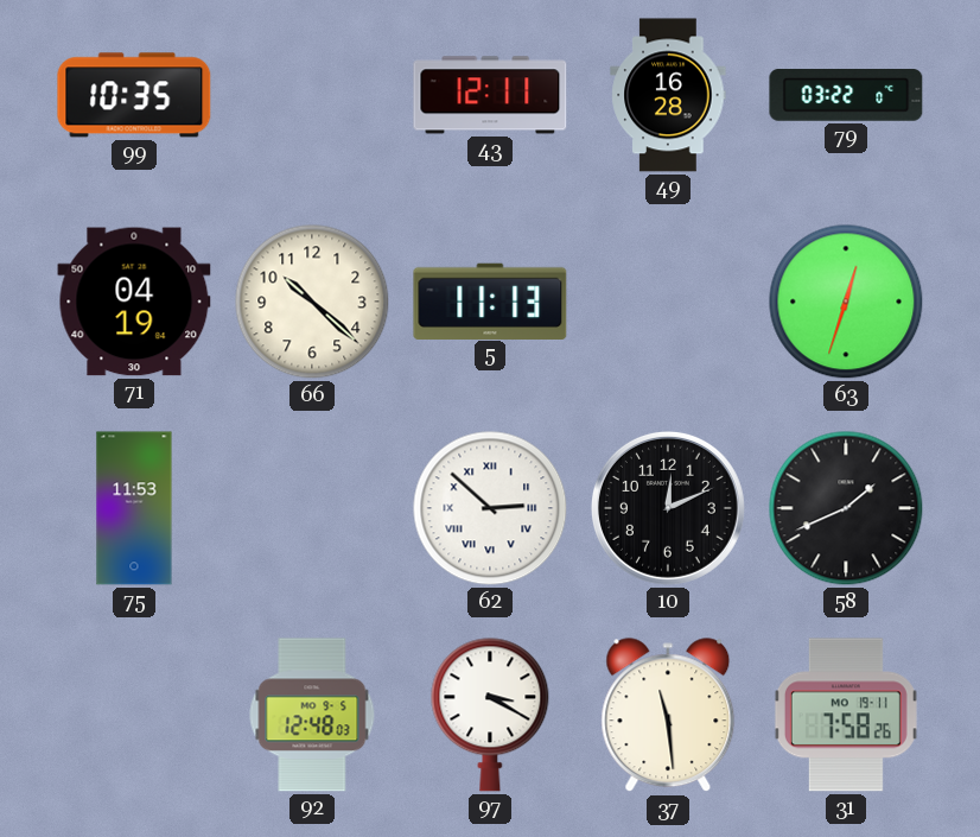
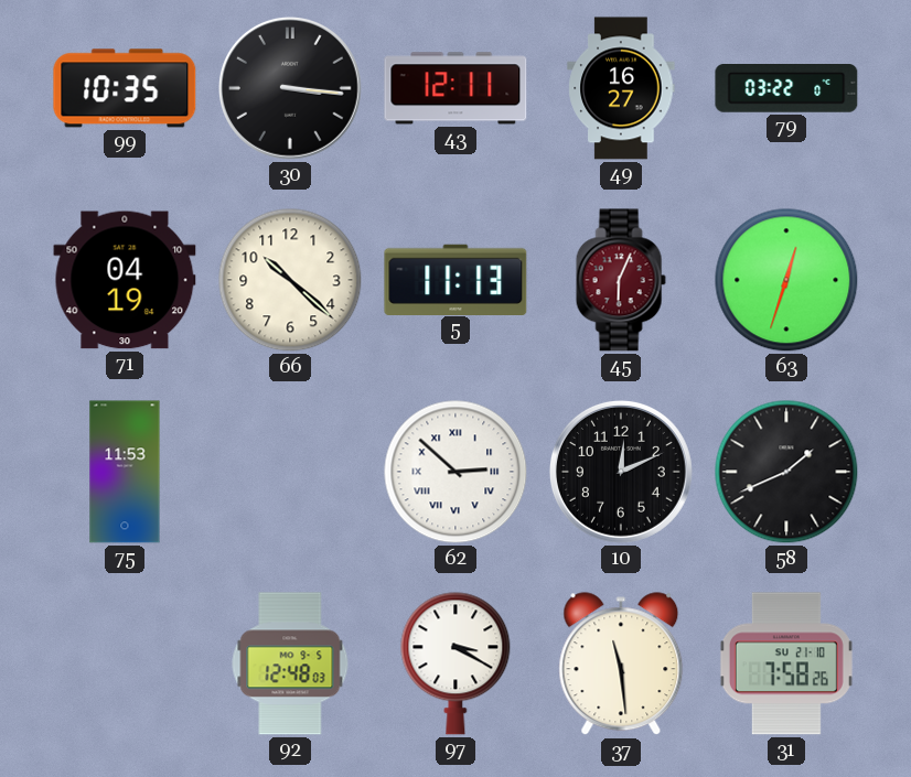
30: none -> 3:16 (290, 88)
49: 16:28 -> 16:27 (621, 88)
45: none -> 6:04 (621, 280)
31 date: MO 19-11 -> SU 21-10 (786, 663)
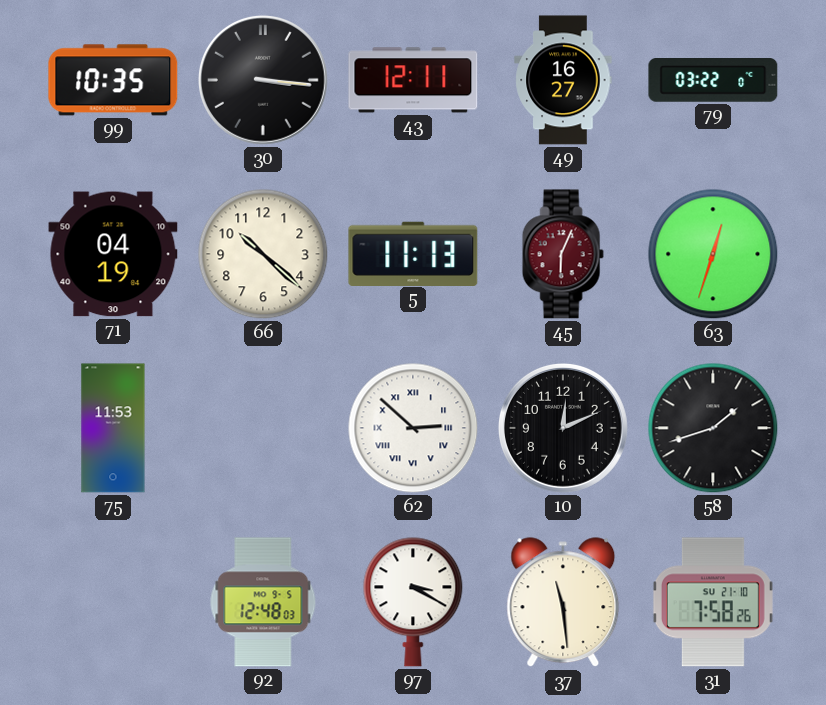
58: 1:41 -> 1:42 (713, 428)
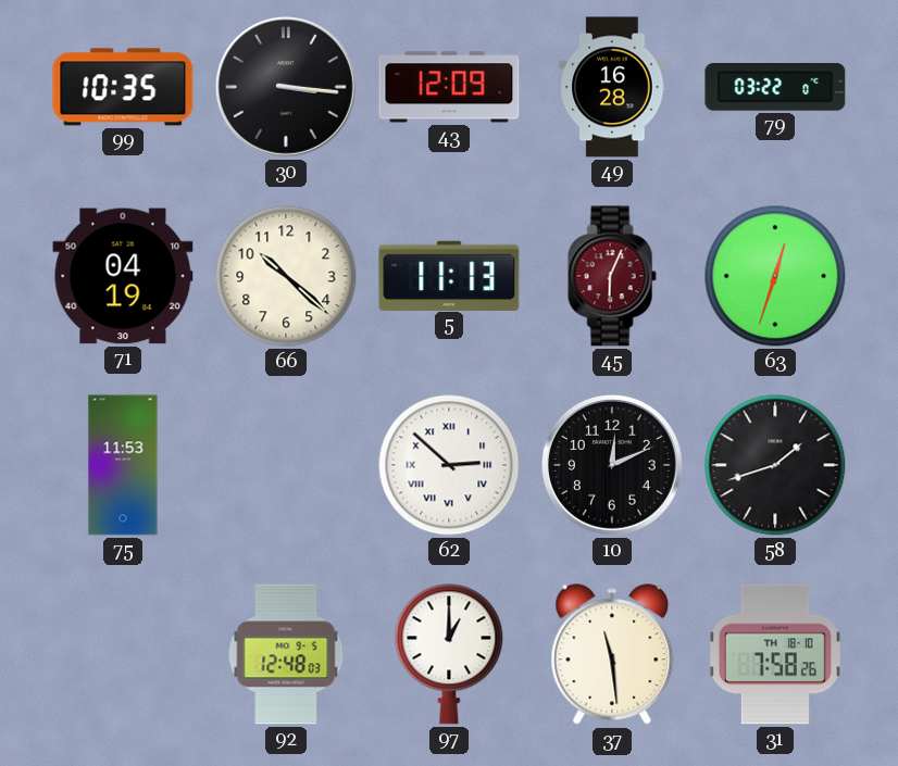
43: 12:11 -> 12:09 (449, 87)
49: 16:27 -> 16:28 (612, 87)
97: 3:20 -> 1:00 (449, 654)
31 date: SU 21-10 -> TH 18-10 (775, 654)
